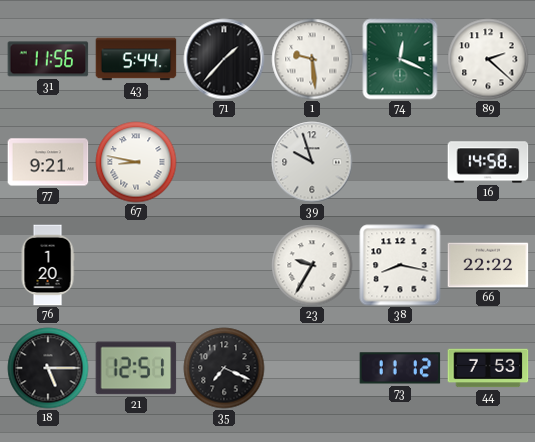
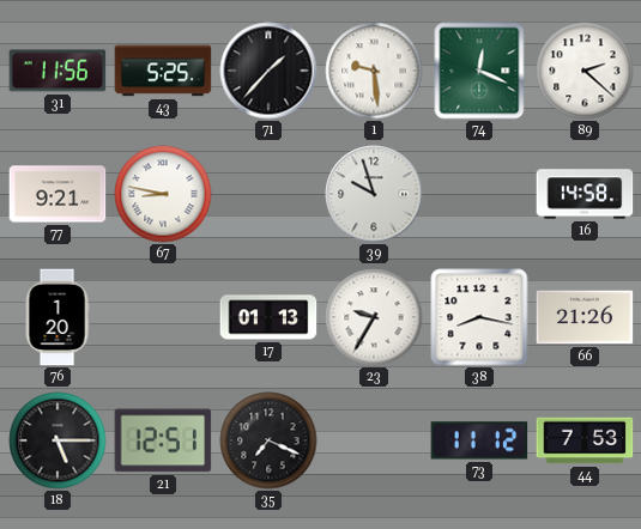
43: 5:44 -> 5:25 (163, 71)
17: none -> 01:13 (268, 317)
66: 22:22 -> 21:26 (585, 317)
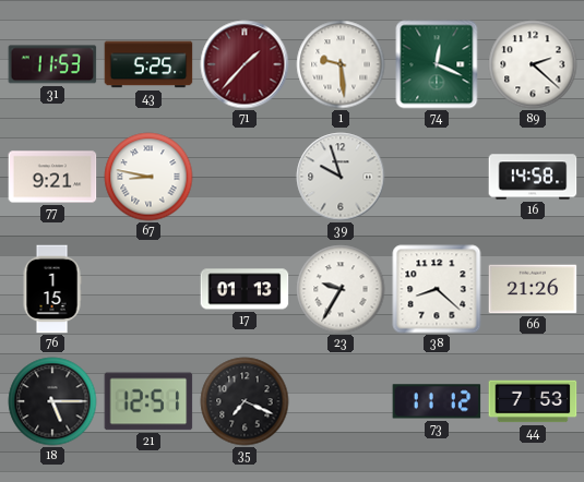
31: 11:56 -> 11:53 (52, 64)
71 dial: black -> burgundy (245, 64)
76: 1:20 -> 1:15 (52, 289)
38: 8:17 -> 8:22 (437, 289)
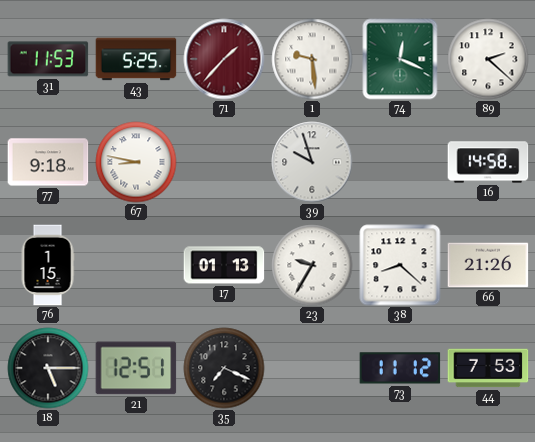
77: 9:21 -> 9:18 (48, 162)
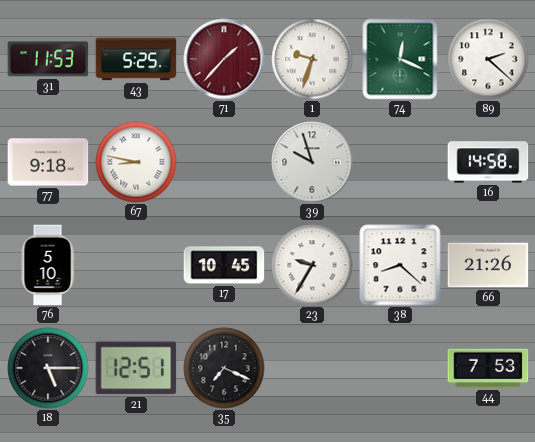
1: 9:29 -> 9:33 (312, 59)
76: 1:15 -> 5:10 (48, 265)
17: 01:13 -> 10:45 (224, 265)
73: 11:12 -> none (400, 368)
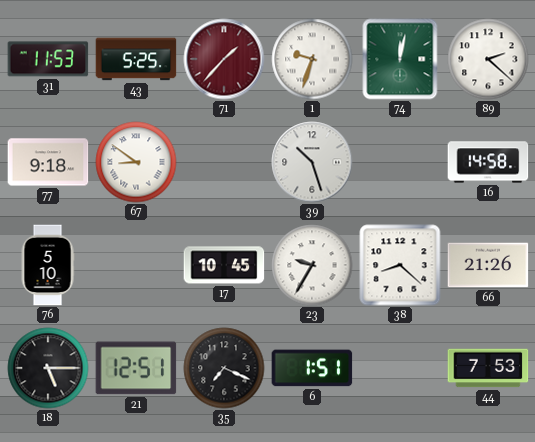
74: 12:19 -> 12:02 (400, 59)
67: 8:47 -> 8:51 (136, 162)
39: 9:57 -> 10:27 (312, 162)
6: none -> 1:51 (312, 368)
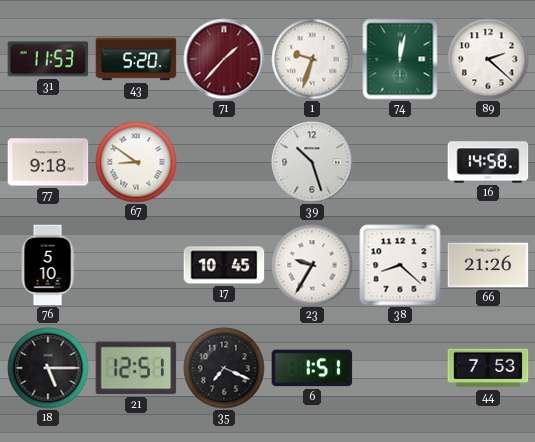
43: 5:25 -> 5:20 (136, 59)
